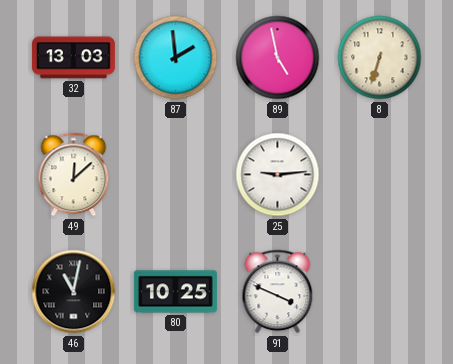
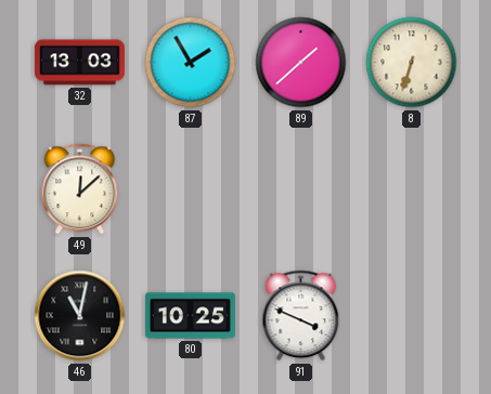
87: 1:59 -> 1:55 (191, 63)
89: 4:58 -> 1:38 (301, 63)
25: 9:14 -> none (278, 175)
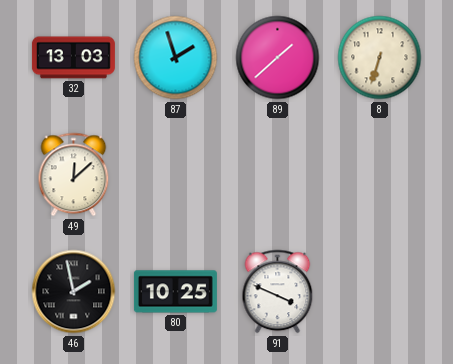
87: 1:55 -> 1:57 (176, 58)
46: 11:02 -> 1:58 (74, 292)
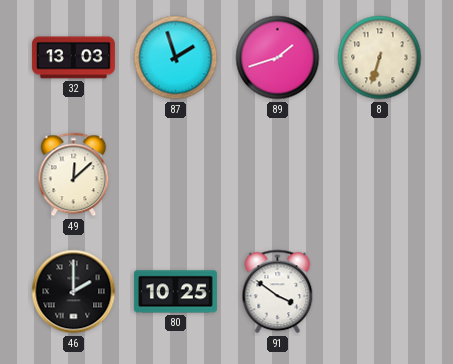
89: 1:38 -> 1:42 (278, 58)
46: 1:58 -> 2:00 (74, 292)
91: 3:49 -> 3:51 (278, 292)
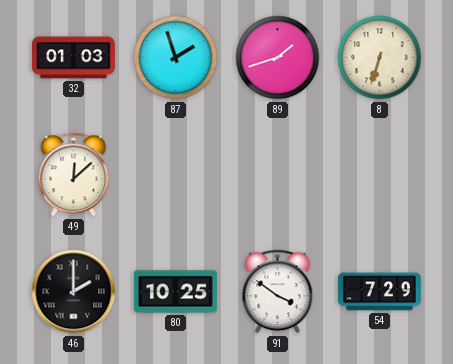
32: 13:03 -> 01:03 (73, 58)
54: none -> 7:29 (379, 292)
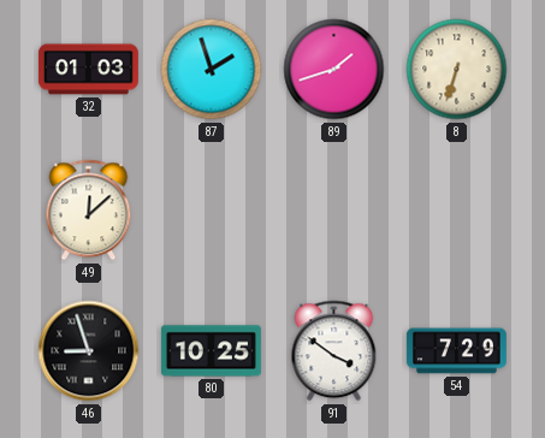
46: 2:00 -> 8:57 (89, 351)
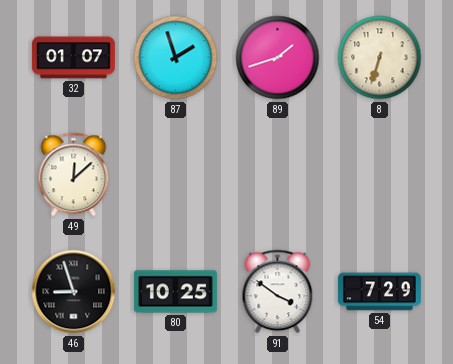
32: 01:03 -> 01:07 (73, 58)
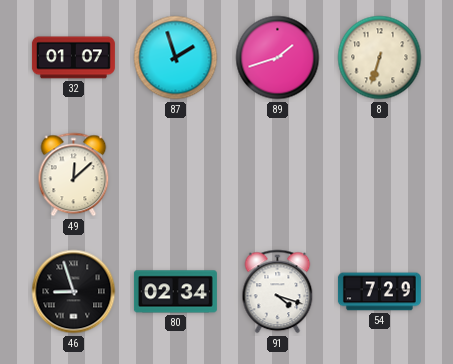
80: 10:25 -> 02:34 (175, 292)
91: 3:51 -> 4:18 (278, 292)
